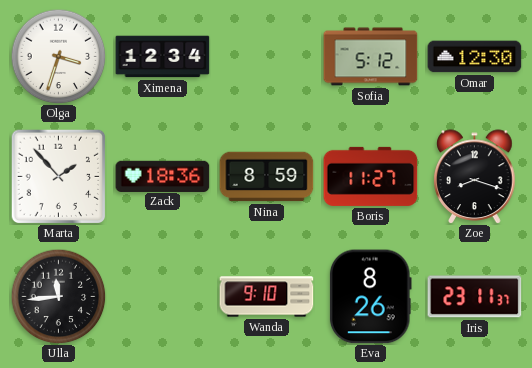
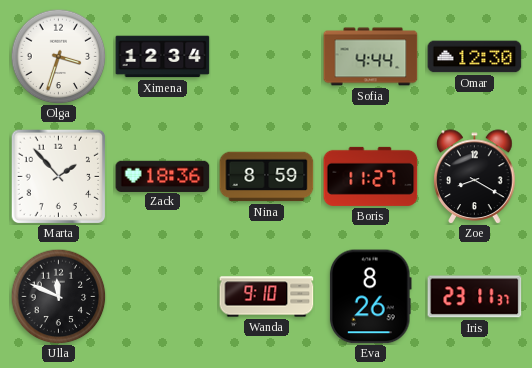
Sofia: 5:12 -> 4:44 (371, 57)
Zoe: 8:18 -> 8:20 (475, 177)
Ulla: 11:44 -> 11:49 (58, 296)
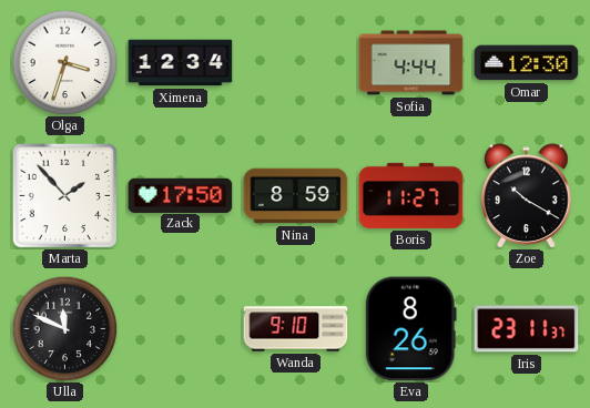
Zack: 18:36 -> 17:50 (181, 195)
Zoe: 8:20 -> 10:20 (527, 196)
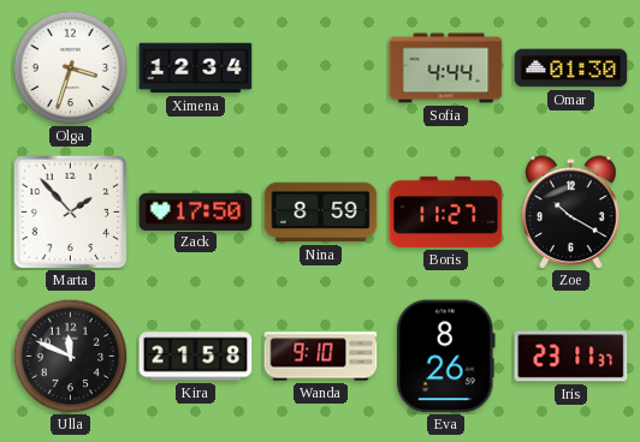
Omar: 12:30 -> 01:30 (571, 68)
Kira: none -> 21:58 (196, 357)
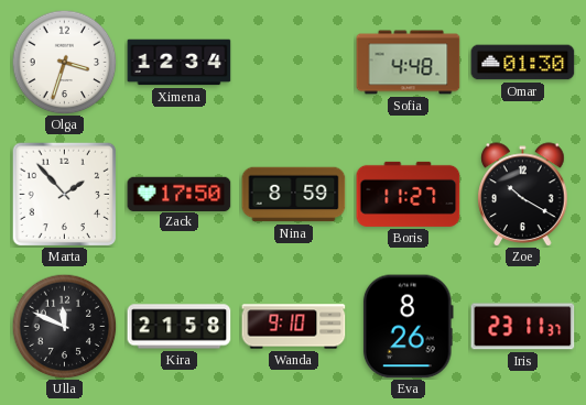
Sofia: 4:44 -> 4:48 (409, 63)
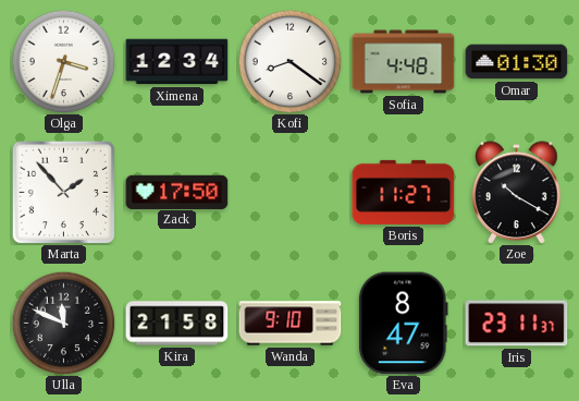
Kofi: none -> 8:21 (289, 61)
Nina: 8:59 -> none (294, 195)
Eva: 8:26 -> 8:47 (403, 324)
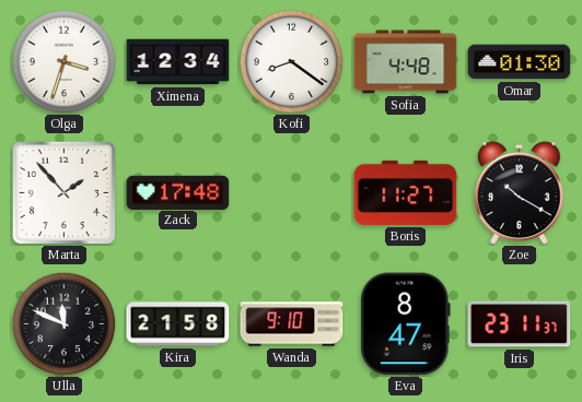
Zack: 17:50 -> 17:48 (178, 192)
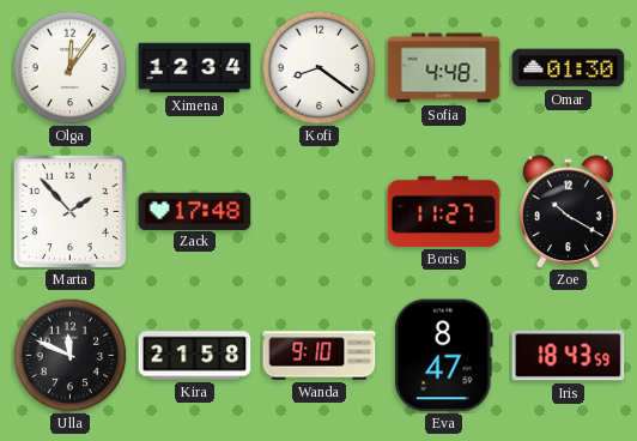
Olga: 3:33 -> 12:06 (69, 67)
Iris: 23:11 -> 18:43 (569, 356)
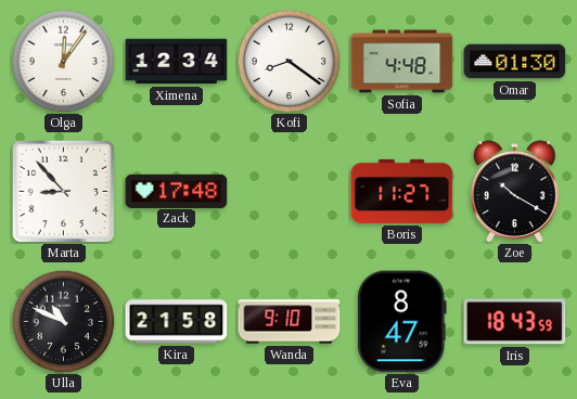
Marta: 1:53 -> 8:53 (63, 191)
Ulla: 11:49 -> 10:49 (63, 321)
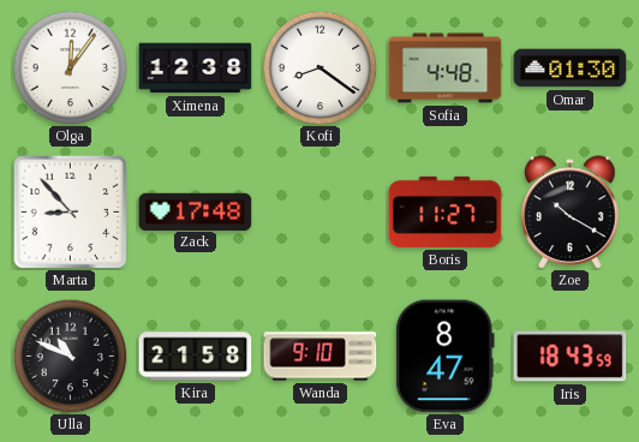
Ximena: 12:34 -> 12:38 (196, 68)
